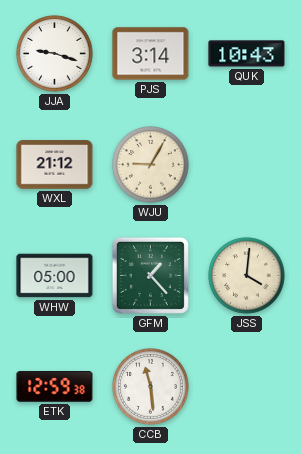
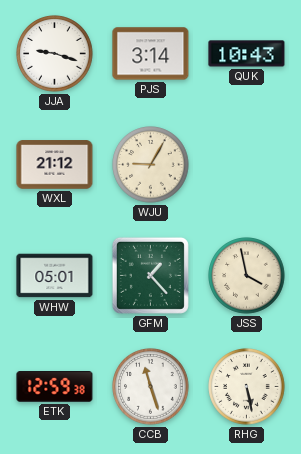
WHW: 05:00 -> 05:01 (55, 276)
JSS: 4:01 -> 3:58 (247, 276)
CCB: 11:29 -> 11:27 (151, 387)
RHG: none -> 5:28 (247, 387)
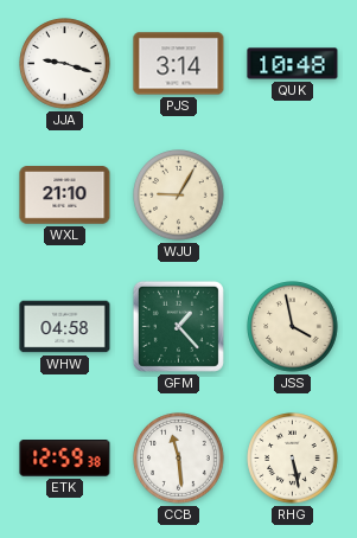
QUK: 10:43 -> 10:48 (293, 64)
WXL: 21:12 -> 21:10 (65, 196)
WHW: 05:01 -> 04:58 (65, 327)
CCB: 11:27 -> 11:29 (179, 459)
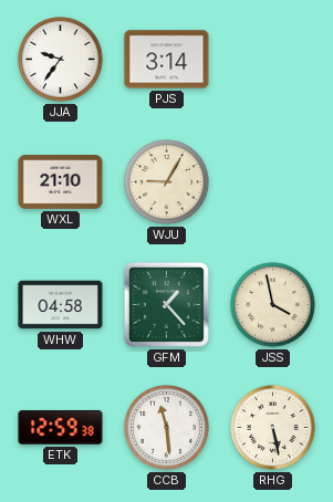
JJA: 9:18 -> 9:36 (61, 60)
QUK: 10:48 -> none (293, 64)
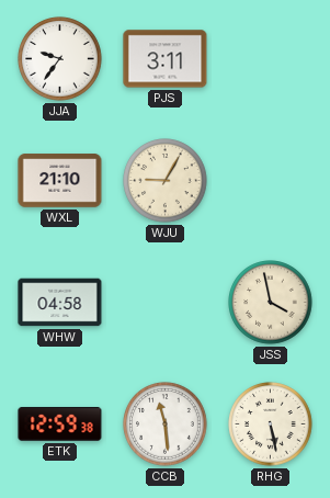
PJS: 3:14 -> 3:11 (166, 59)
GFM: 1:23 -> none (166, 304)
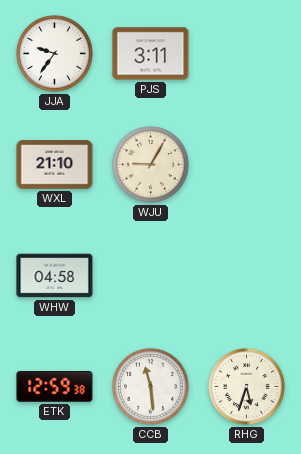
JSS: 3:58 -> none (271, 303)
RHG: 5:28 -> 5:33 (247, 387)
